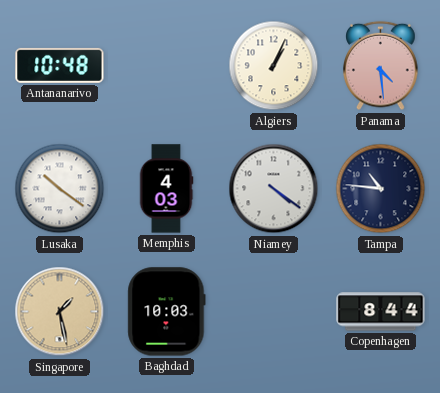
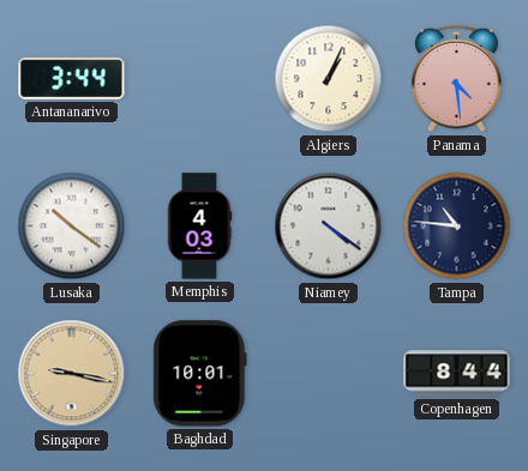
Antananarivo: 10:48 -> 3:44 (72, 78)
Singapore: 1:28 -> 9:17 (72, 374)
Baghdad: 10:03 -> 10:01 (200, 374)
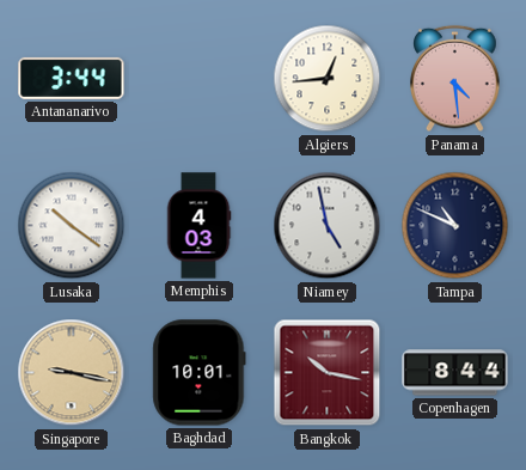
Algiers: 1:04 -> 12:44 (328, 79)
Niamey: 4:21 -> 4:58 (328, 226)
Tampa: 10:46 -> 10:49 (455, 226)
Bangkok: none -> 10:17 (328, 373)
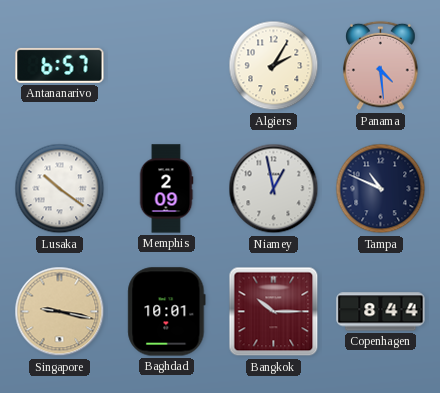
Antananarivo: 3:44 -> 6:57 (60, 65)
Algiers: 12:44 -> 2:05 (274, 66)
Memphis: 4:03 -> 2:09 (166, 189)
Niamey: 4:58 -> 12:58 (274, 189)
Bangkok: 10:17 -> 10:15 (274, 312)
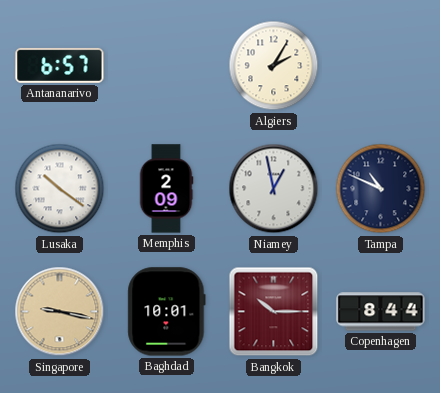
Panama: 4:29 -> none (381, 66)
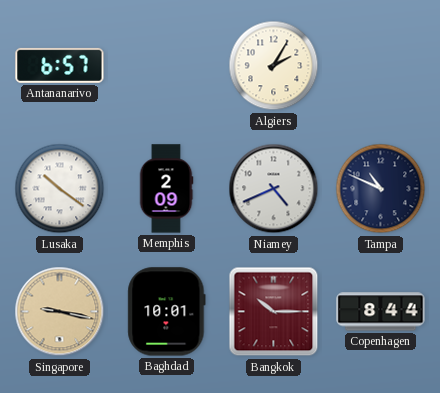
Niamey: 12:58 -> 4:41 (274, 189)
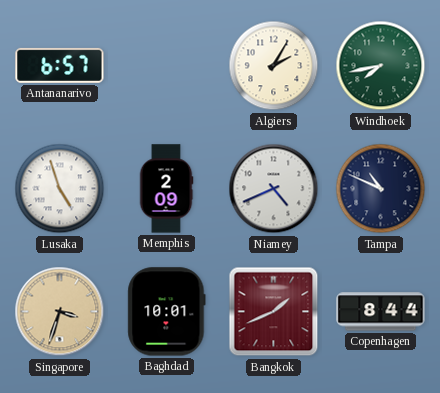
Windhoek: none -> 7:43 (381, 66)
Lusaka: 10:21 -> 4:57 (60, 189)
Singapore: 9:17 -> 3:33 (60, 312)
Bangkok: 10:15 -> 1:41 (274, 312)
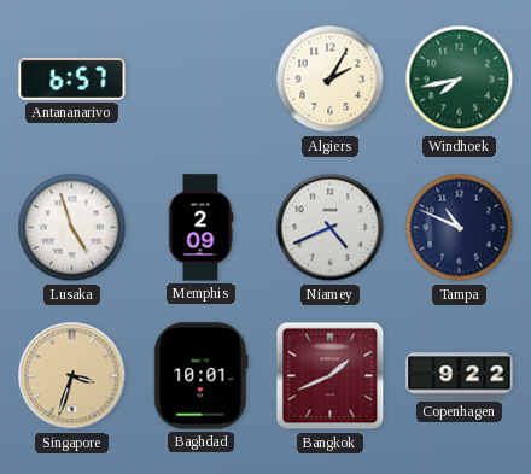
Copenhagen: 8:44 -> 9:22 (460, 376)
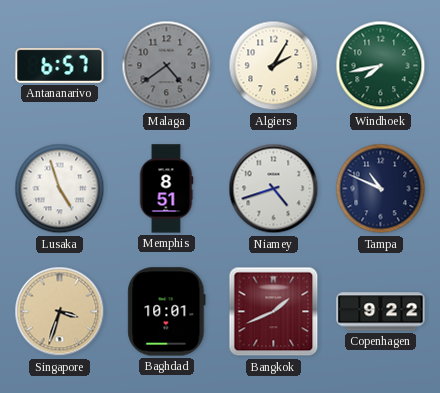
Malaga: none -> 4:39 (167, 66)
Memphis: 2:09 -> 8:51 (166, 189)
Niamey: 4:41 -> 4:42 (274, 189)
